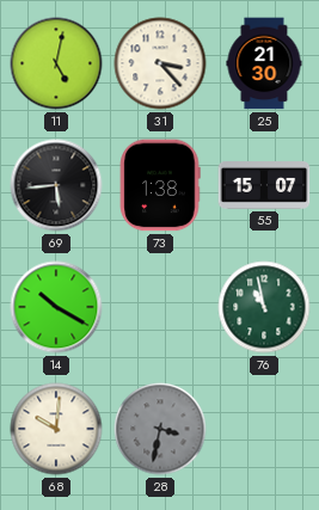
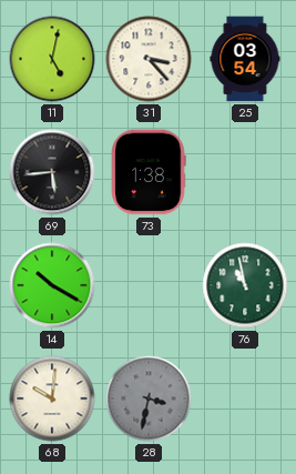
25: 21:30 -> 03:54 (245, 59)
55: 15:07 -> none (264, 186)
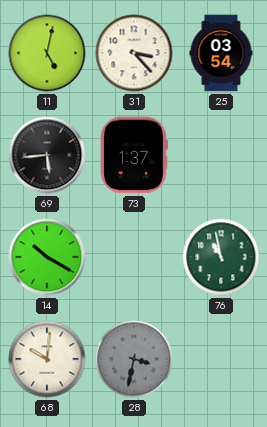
73: 1:38 -> 1:37 (134, 155)
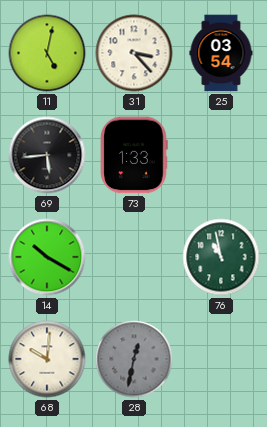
73: 1:37 -> 1:33 (134, 155)
28: 3:32 -> 12:32 (134, 359)
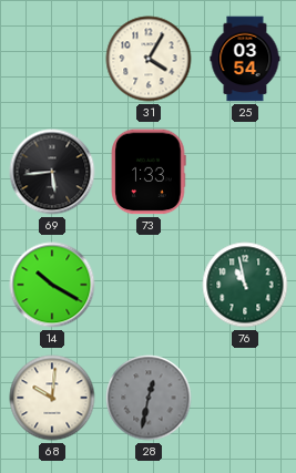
11: 5:02 -> none (47, 53)
31: 3:23 -> 4:05 (149, 59)
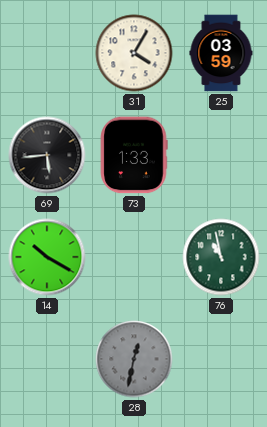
25: 03:54 -> 03:59 (221, 53)
68: 10:01 -> none (52, 398)
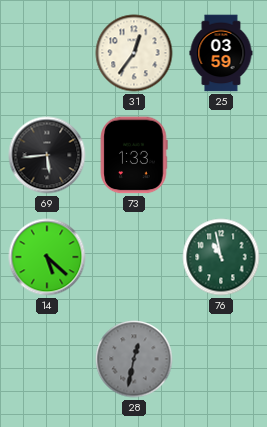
31: 4:05 -> 12:36 (134, 53)
14: 10:20 -> 5:22 (47, 257)
